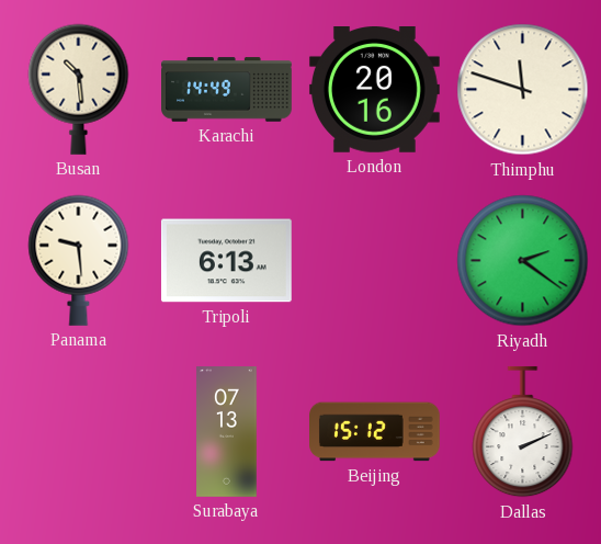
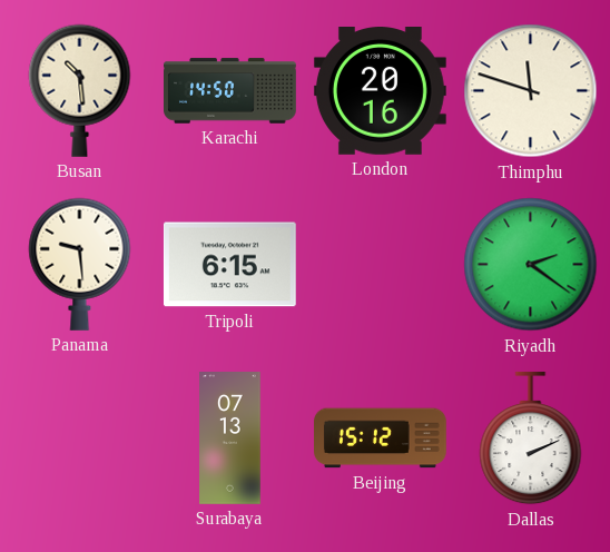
Karachi: 14:49 -> 14:50 (230, 91)
Tripoli: 6:13 -> 6:15 (229, 265)
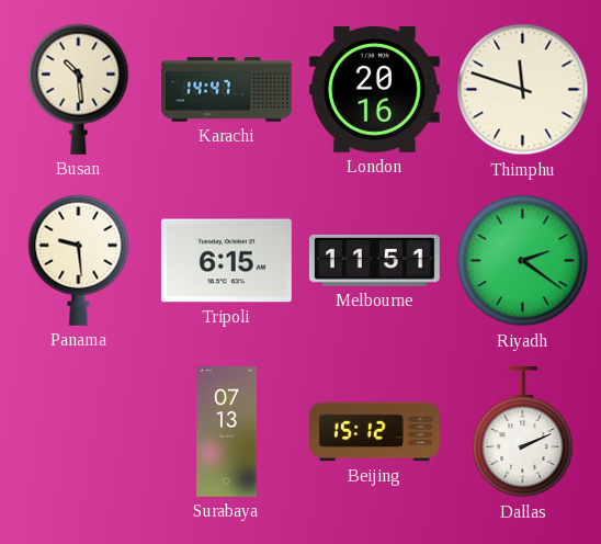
Karachi: 14:50 -> 14:47 (227, 90)
Melbourne: none -> 11:51 (374, 260)
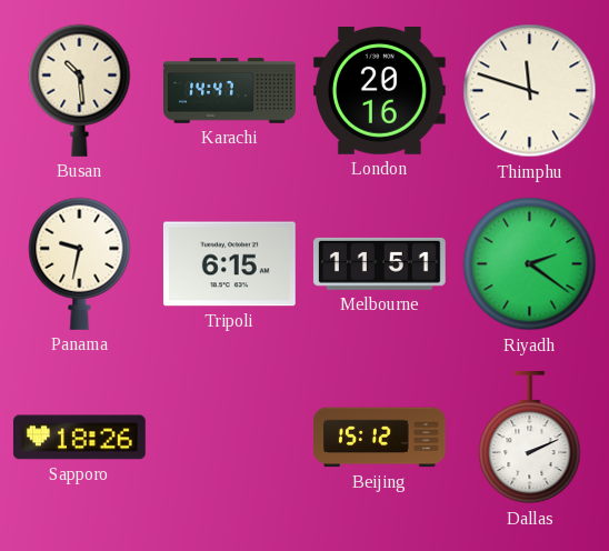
Panama: 9:29 -> 9:32 (80, 263)
Sapporo: none -> 18:26 (79, 438)
Surabaya: 07:13 -> none (227, 432)
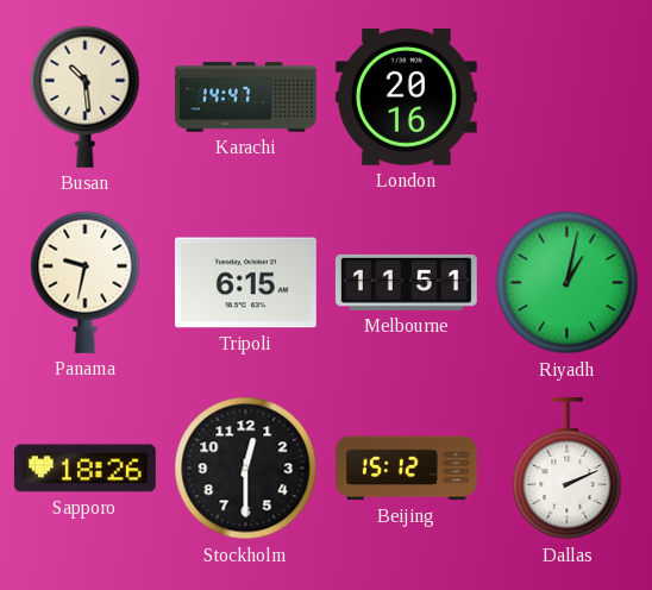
Thimphu: 11:48 -> none (530, 91)
Riyadh: 2:21 -> 1:02 (568, 283)
Stockholm: none -> 12:30 (246, 469)
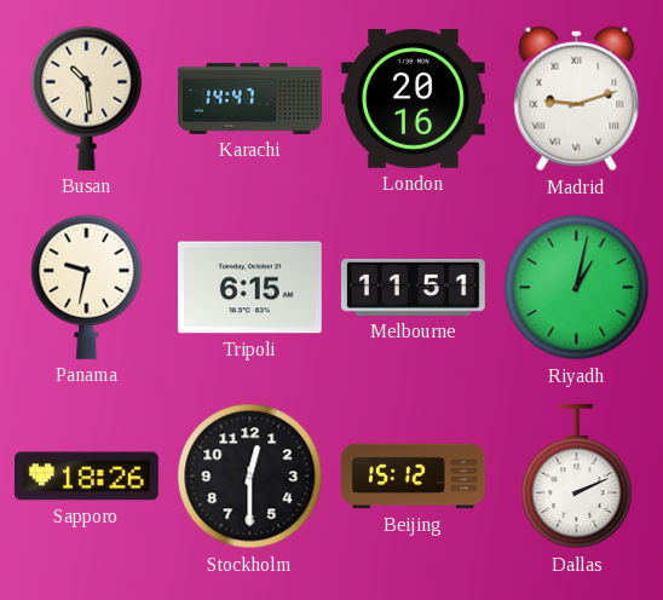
Madrid: none -> 9:12 (577, 99)
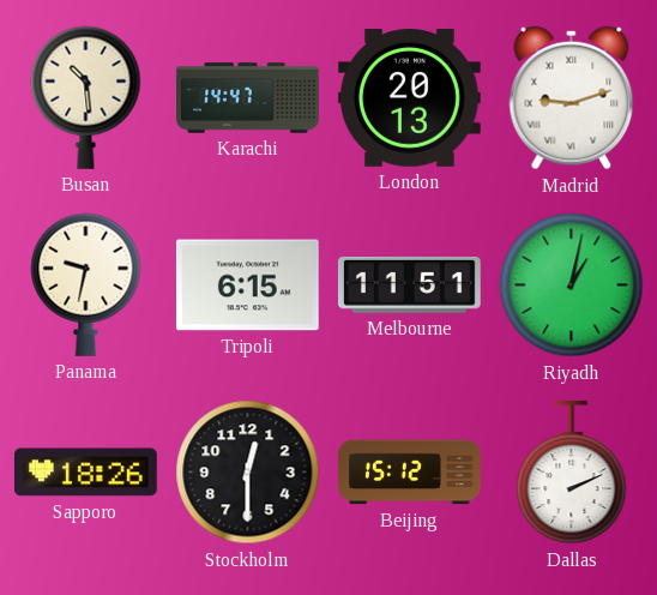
London: 20:16 -> 20:13 (409, 98)
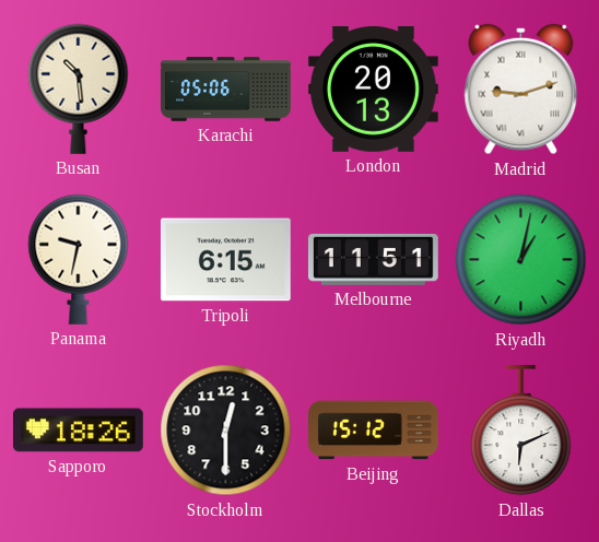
Karachi: 14:47 -> 05:06 (226, 90)
Dallas: 2:11 -> 6:11 (521, 431)
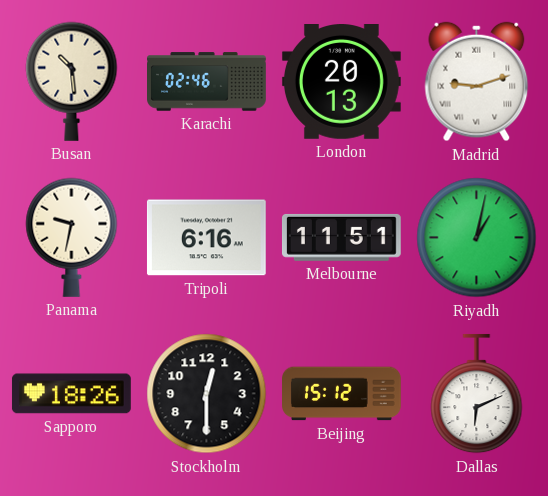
Karachi: 05:06 -> 02:46 (207, 82)
Tripoli: 6:15 -> 6:16 (206, 238)
